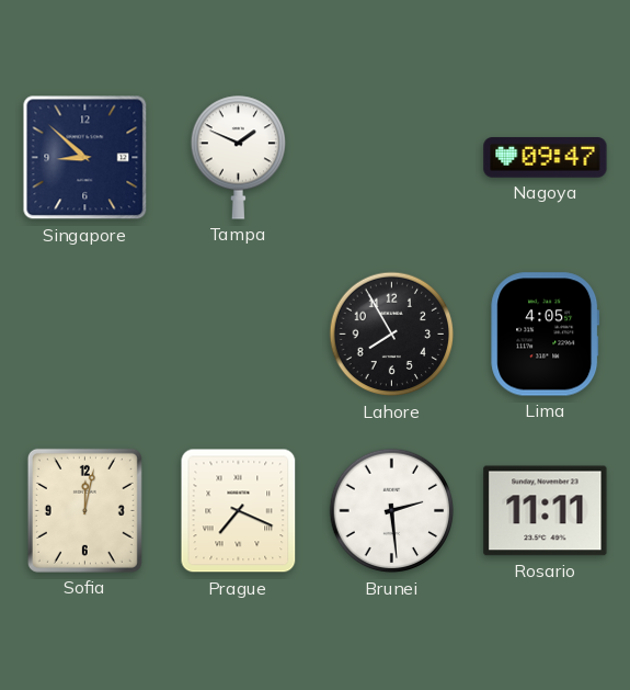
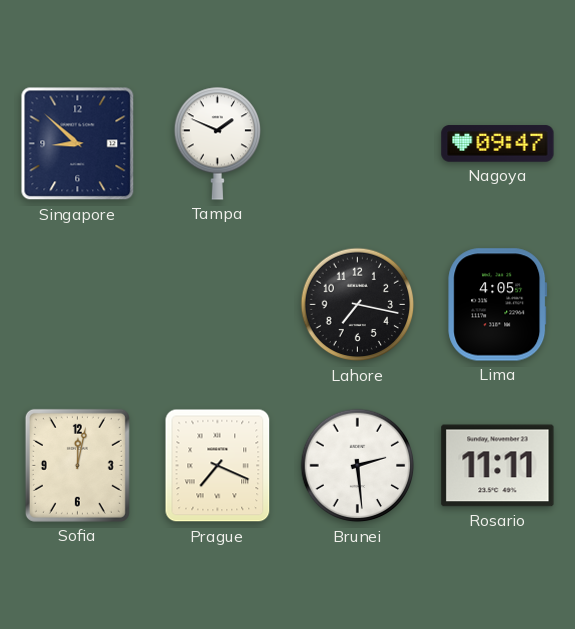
Lahore: 7:55 -> 7:17 (358, 305)
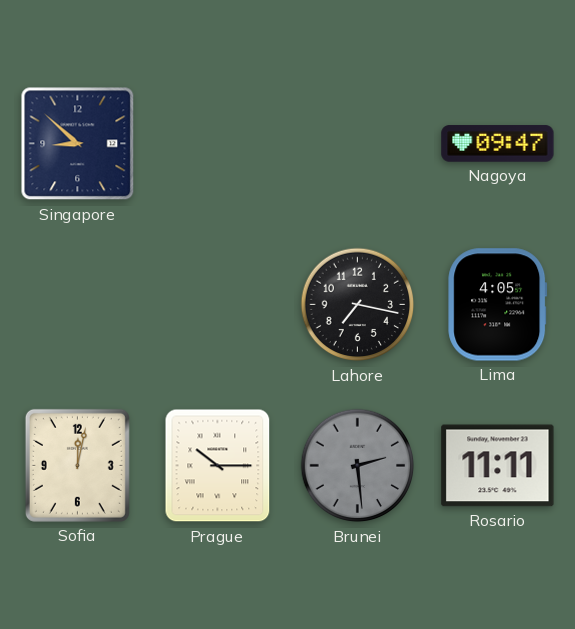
Tampa: 1:49 -> none (217, 143)
Prague: 7:19 -> 10:15 (218, 466)
Brunei dial: white -> grey (358, 466)
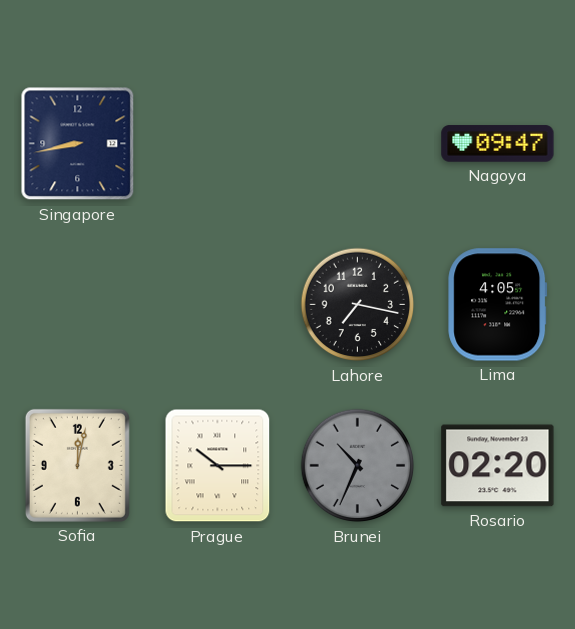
Singapore: 8:52 -> 8:43 (78, 144)
Brunei: 2:29 -> 10:34 (358, 466)
Rosario: 11:11 -> 02:20 (498, 466)
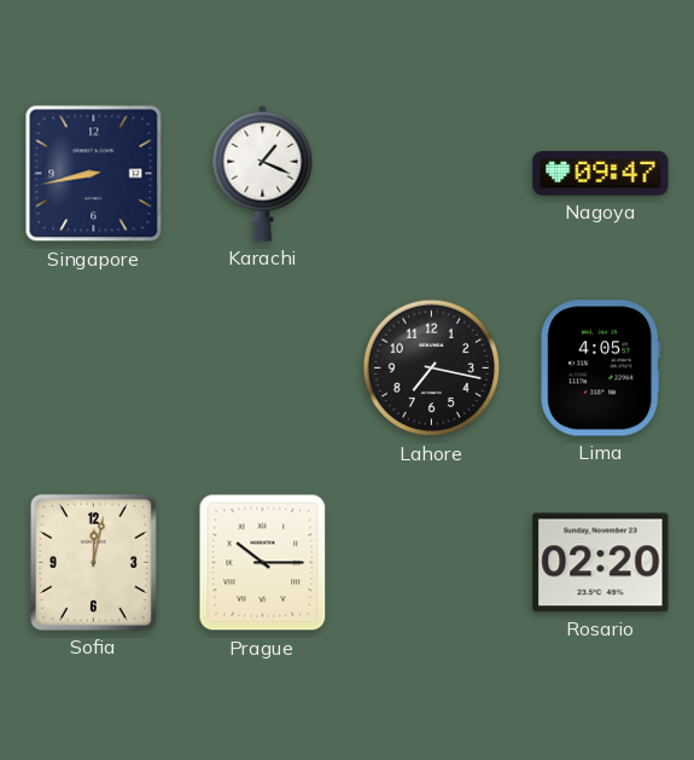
Karachi: none -> 1:19 (263, 173)
Brunei: 10:34 -> none (358, 466)
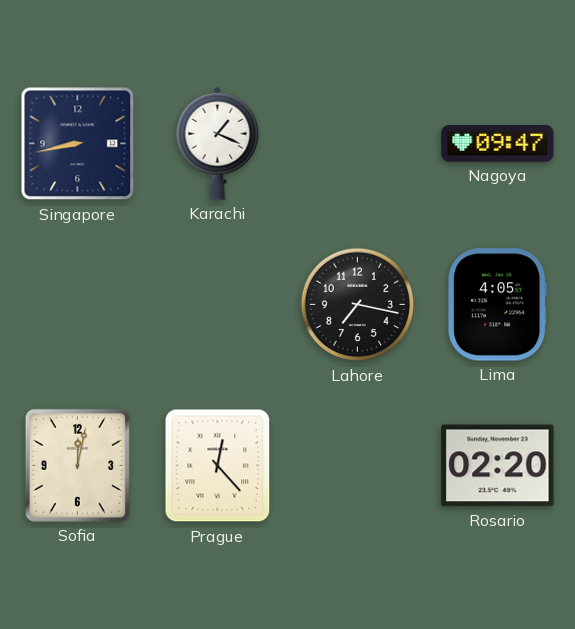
Prague: 10:15 -> 12:23 (218, 466)
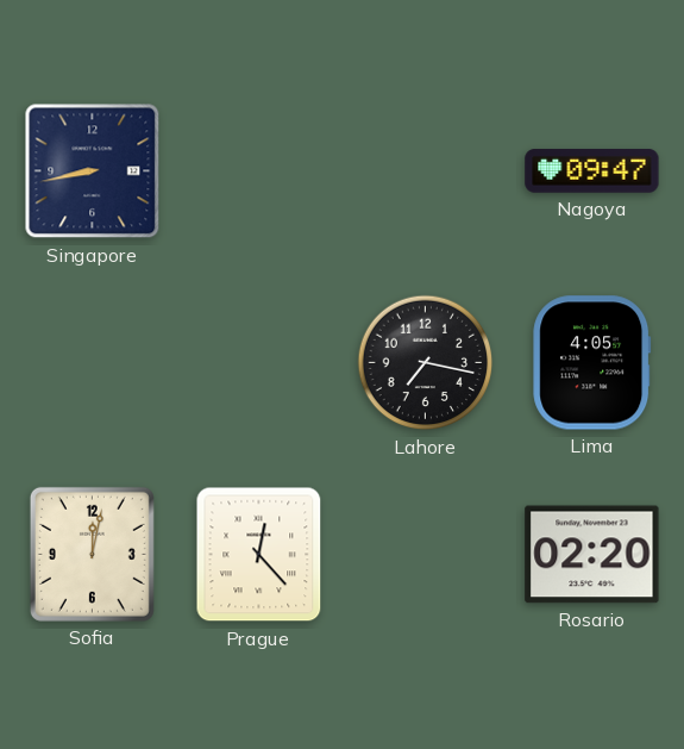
Karachi: 1:19 -> none (218, 143)
